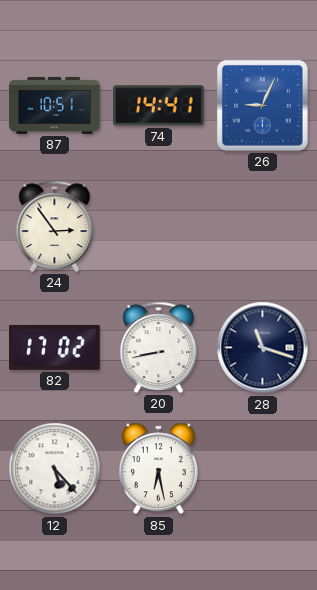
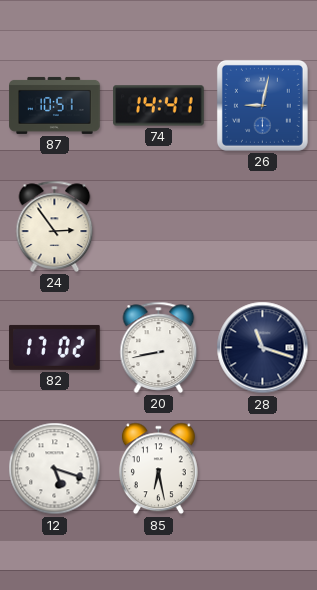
26: 9:04 -> 9:02 (262, 105)
12: 5:23 -> 5:18 (55, 469)
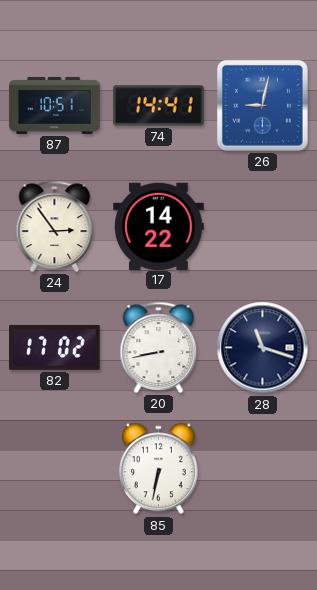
17: none -> 14:22 (159, 226)
12: 5:18 -> none (55, 469)
85: 6:28 -> 6:32 (158, 469)
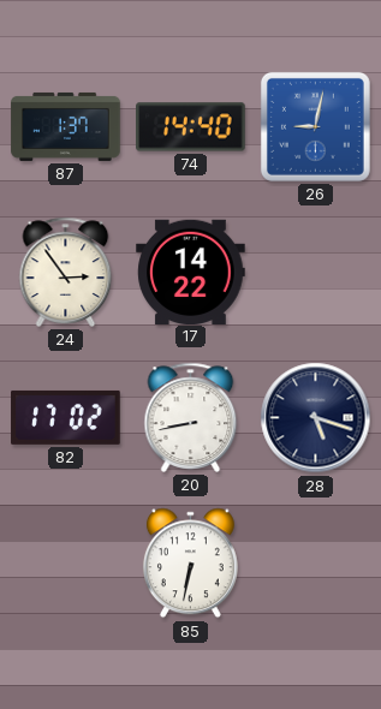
87: 10:51 -> 1:37 (66, 126)
74: 14:41 -> 14:40 (191, 127)
28: 11:18 -> 5:18 (316, 418)
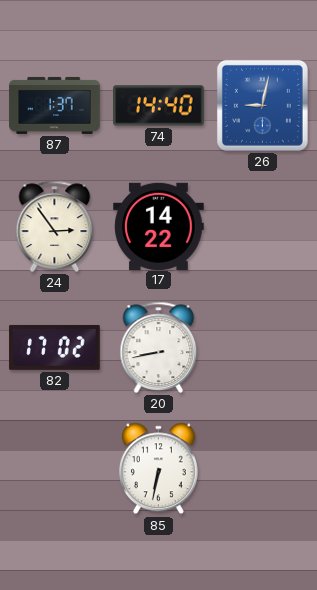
28: 5:18 -> none (316, 418)
